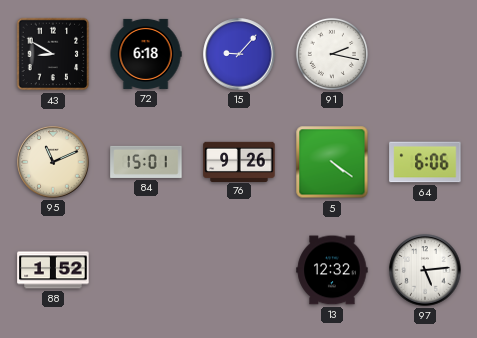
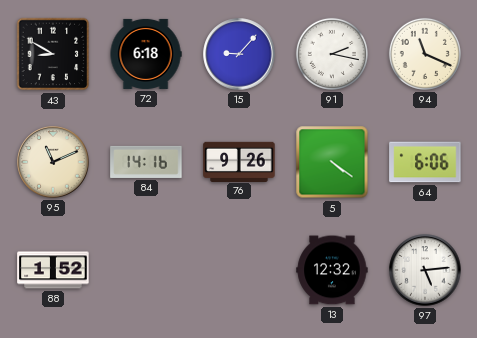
94: none -> 11:19 (425, 54)
84: 15:01 -> 14:16 (146, 162)
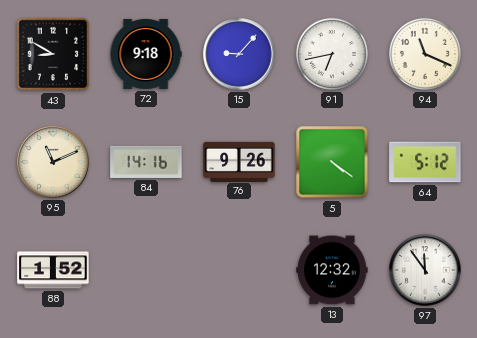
72: 6:18 -> 9:18 (146, 54)
91: 2:17 -> 6:43 (332, 54)
64: 6:06 -> 5:12 (425, 162)
97: 5:14 -> 11:54 (425, 270)
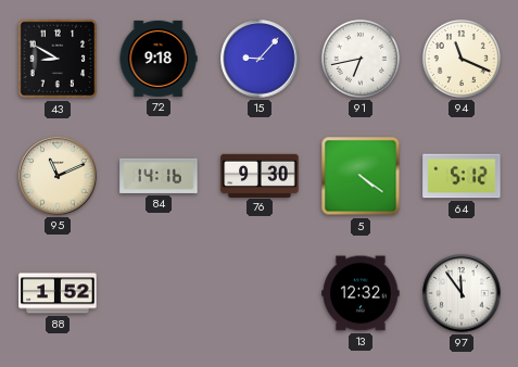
76: 9:26 -> 9:30 (260, 175)
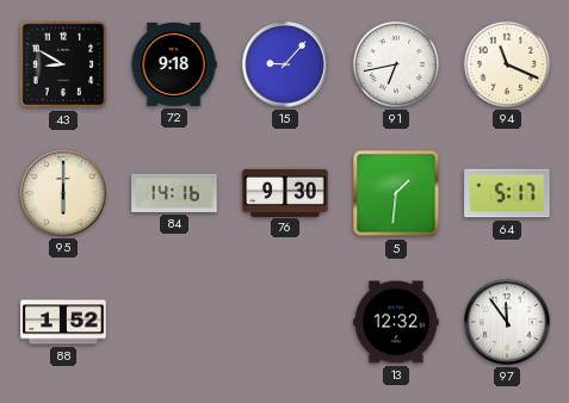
95: 11:11 -> 6:00 (63, 193)
5: 4:21 -> 1:31 (396, 193)
64: 5:12 -> 5:17 (507, 193)
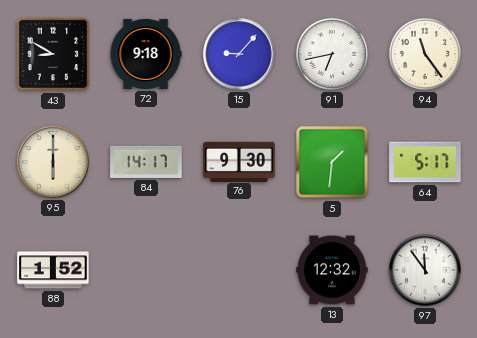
94: 11:19 -> 11:24 (425, 54)
84: 14:16 -> 14:17 (146, 162)
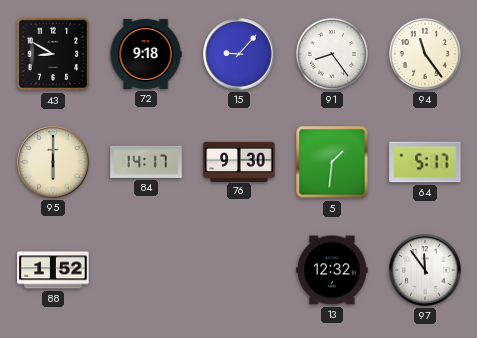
91: 6:43 -> 8:24 (332, 54)
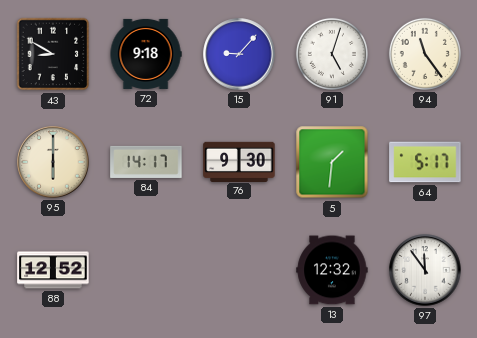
91: 8:24 -> 5:03 (332, 54)
88: 1:52 -> 12:52 (53, 270)
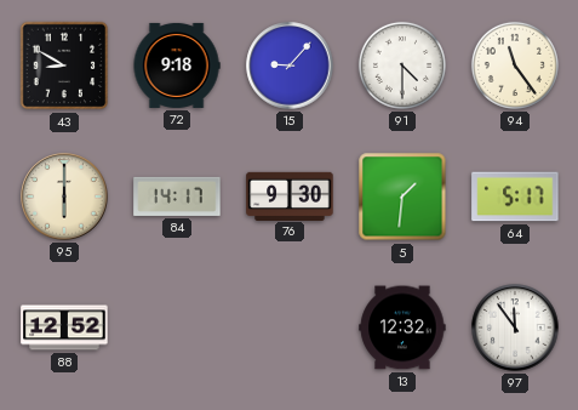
91: 5:03 -> 4:30 (402, 66)
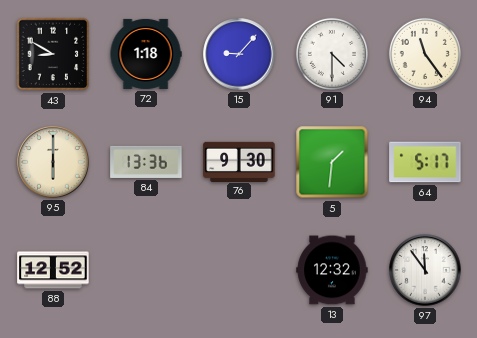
72: 9:18 -> 1:18 (146, 54)
84: 14:17 -> 13:36 (146, 162)
